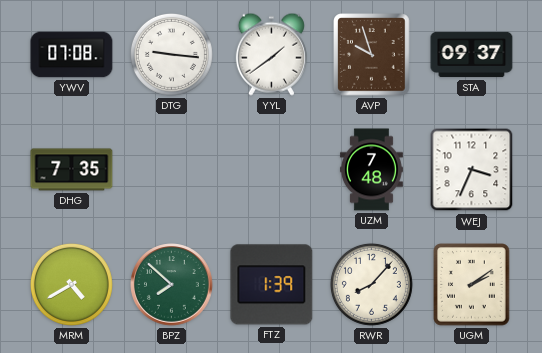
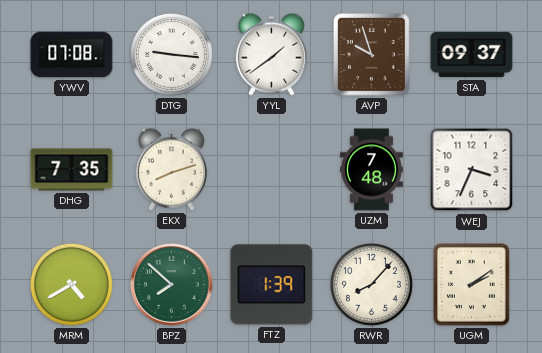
EKX: none -> 8:12 (171, 169)
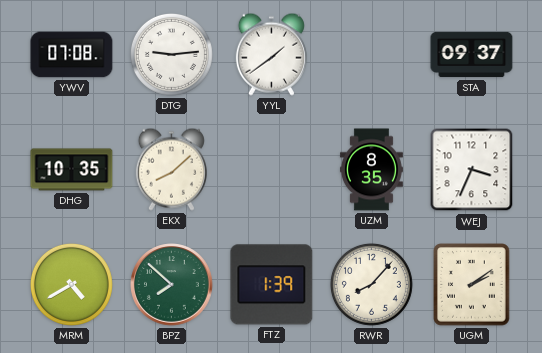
DTG: 9:16 -> 9:14 (171, 54)
AVP: 9:57 -> none (372, 55)
DHG: 7:35 -> 10:35 (72, 170)
EKX: 8:12 -> 8:08 (171, 169)
UZM: 7:48 -> 8:35 (371, 170)
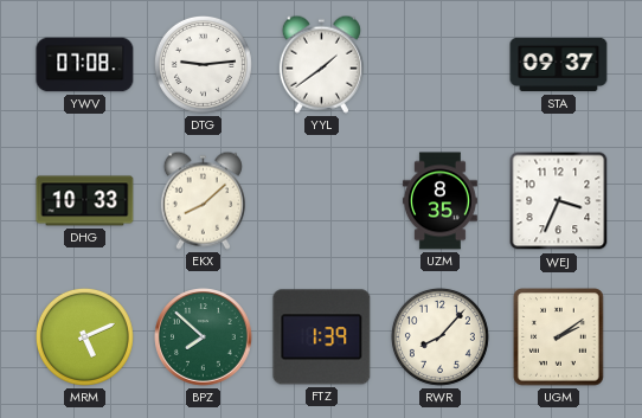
DHG: 10:35 -> 10:33 (85, 201)
MRM: 4:40 -> 5:11 (84, 336)
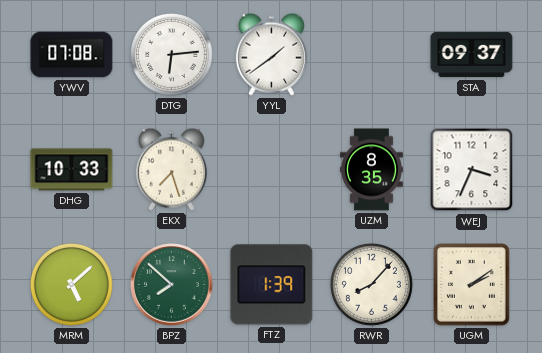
DTG: 9:14 -> 6:14 (171, 54)
EKX: 8:08 -> 7:27 (171, 169)
MRM: 5:11 -> 5:08 (71, 284)
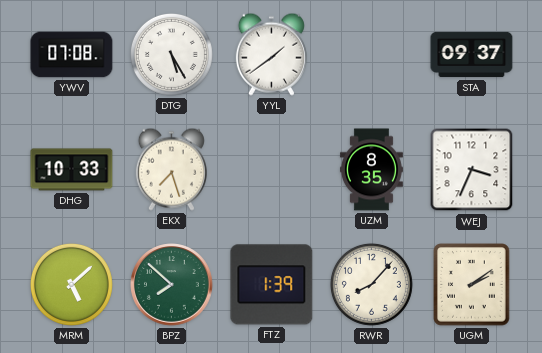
DTG: 6:14 -> 5:25 (171, 54)
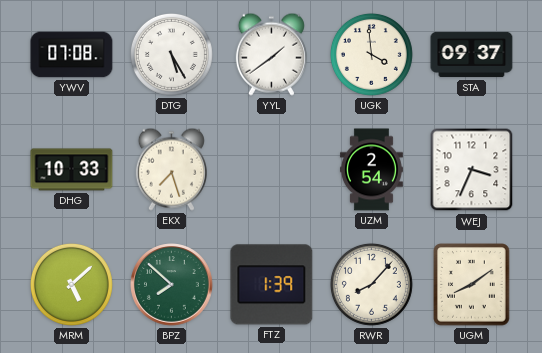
UGK: none -> 3:59 (371, 54)
UZM: 8:35 -> 2:54 (371, 170)
UGM: 2:09 -> 8:09 (472, 285)
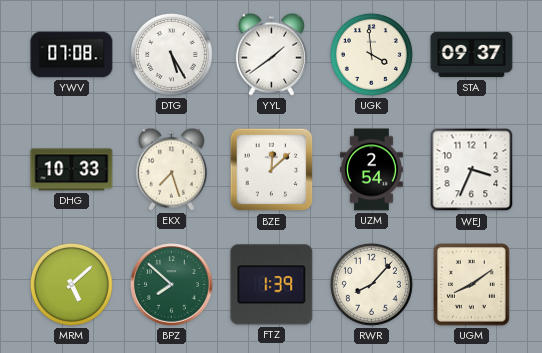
BZE: none -> 12:08 (272, 170)
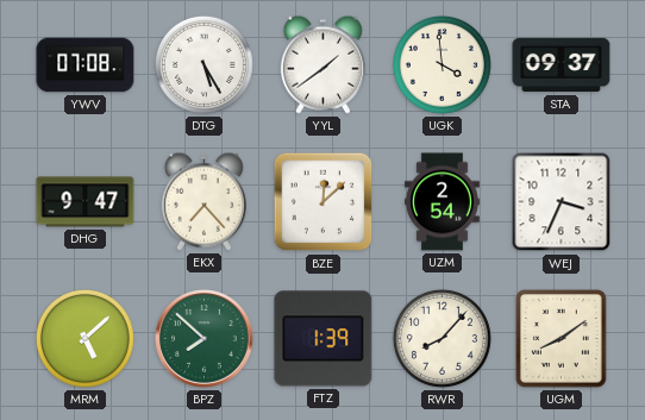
DHG: 10:33 -> 9:47 (86, 202)
EKX: 7:27 -> 7:23 (203, 201)
